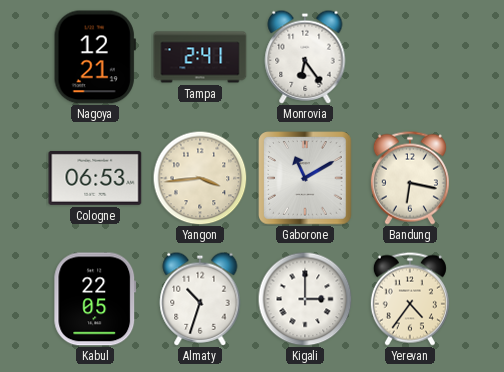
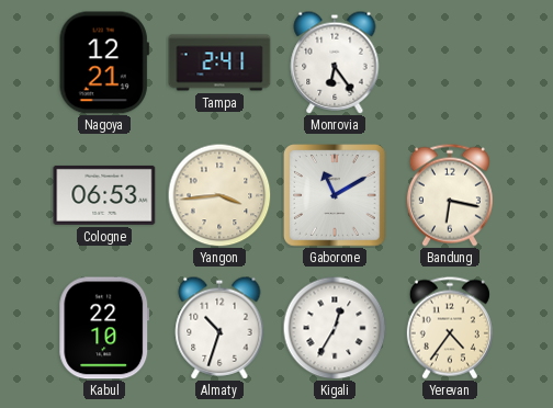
Kabul: 22:05 -> 22:10 (104, 328)
Kigali: 3:00 -> 12:35 (335, 328)
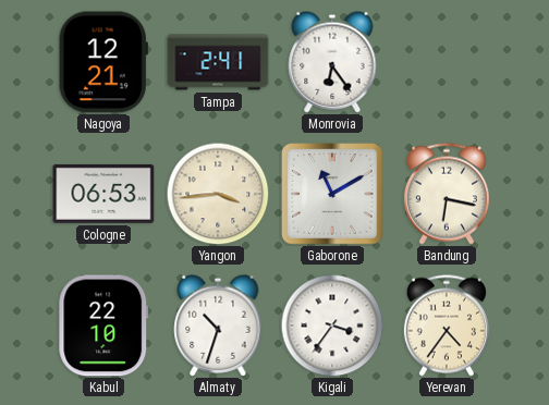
Kigali: 12:35 -> 3:36 (332, 326)
